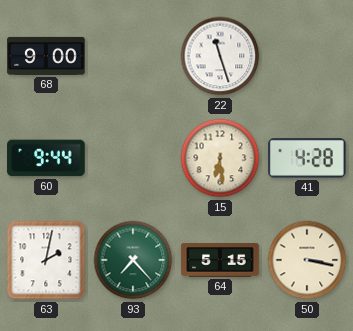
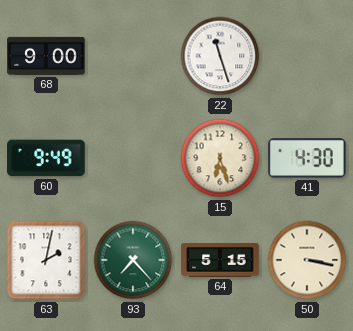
60: 9:44 -> 9:49 (46, 158)
15: 6:29 -> 6:27 (220, 158)
41: 4:28 -> 4:30 (308, 158)
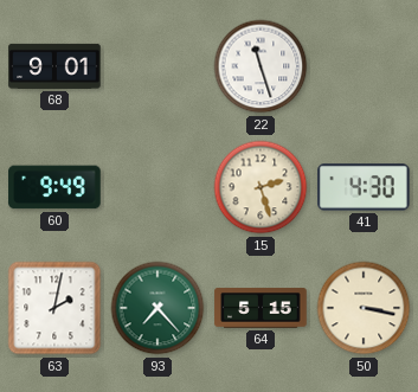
68: 9:00 -> 9:01 (54, 66)
15: 6:27 -> 2:27 (261, 187)
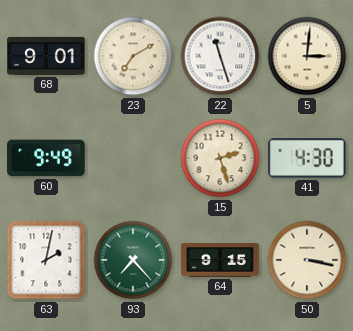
23: none -> 7:10 (133, 56)
5: none -> 3:01 (307, 56)
64: 5:15 -> 9:15 (220, 260)
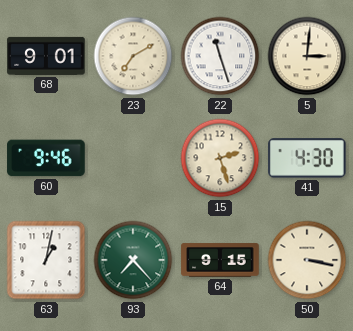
60: 9:49 -> 9:46 (46, 158)
63: 2:02 -> 1:02 (46, 260)
